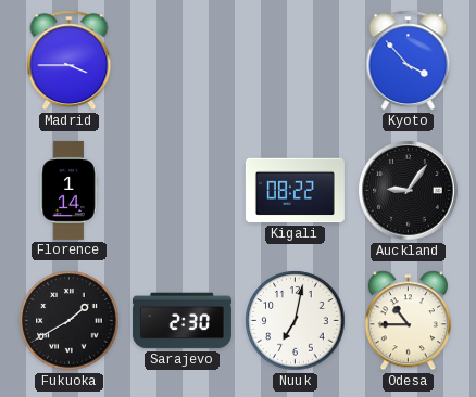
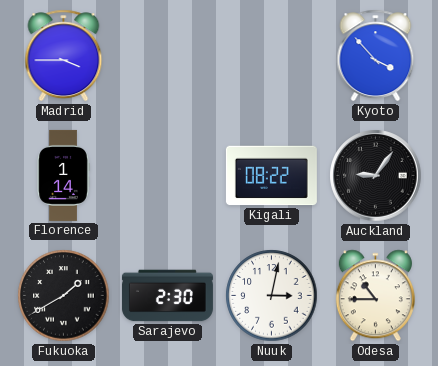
Nuuk: 7:02 -> 3:02 (272, 296)
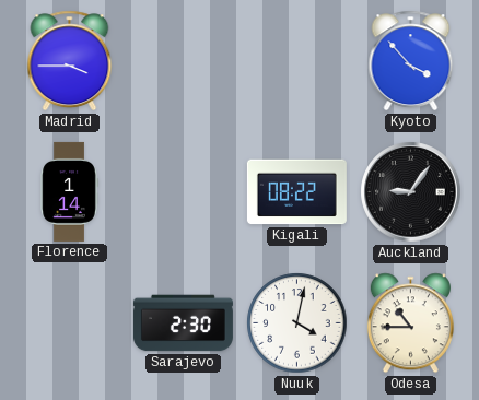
Fukuoka: 1:40 -> none (64, 296)
Nuuk: 3:02 -> 4:02 (297, 323)
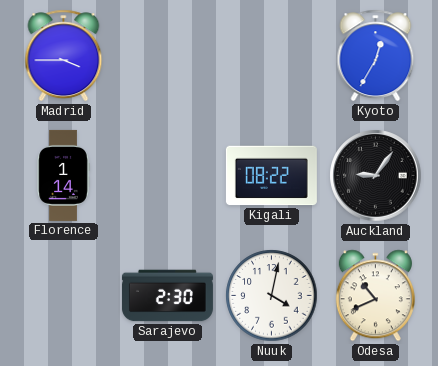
Kyoto: 3:53 -> 12:35 (376, 56)
Odesa: 10:45 -> 10:41 (375, 296)
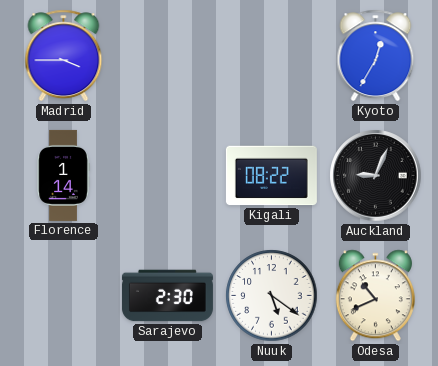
Auckland: 9:06 -> 9:04 (376, 176)
Nuuk: 4:02 -> 5:21 (272, 296)
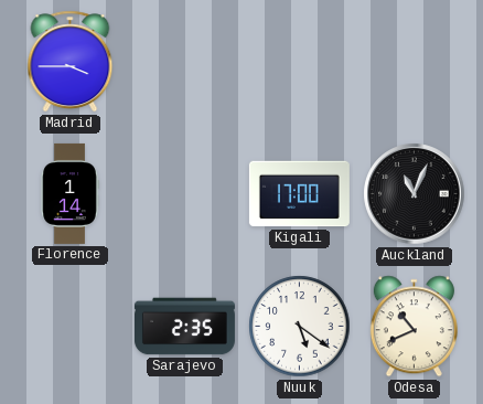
Kyoto: 12:35 -> none (376, 56)
Kigali: 08:22 -> 17:00 (299, 194)
Auckland: 9:04 -> 11:04 (415, 194)
Sarajevo: 2:30 -> 2:35 (184, 327)
